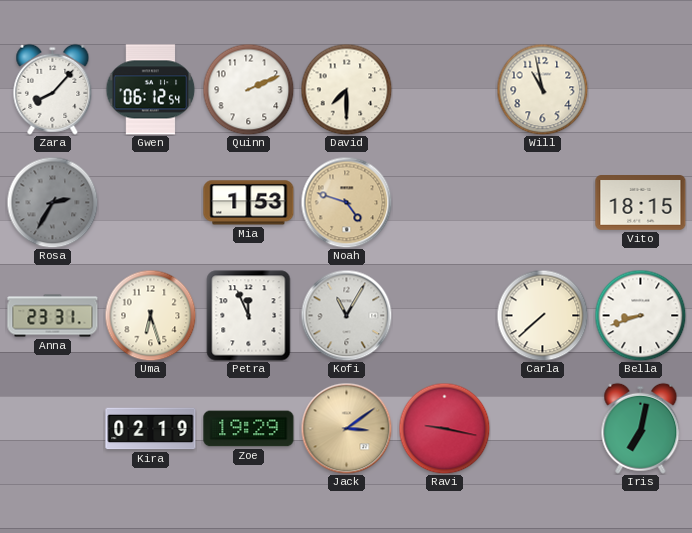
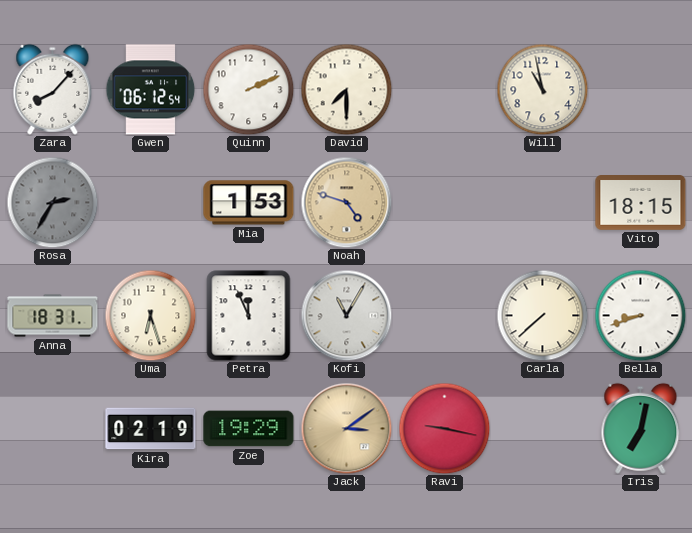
Anna: 23:31 -> 18:31 (53, 316)
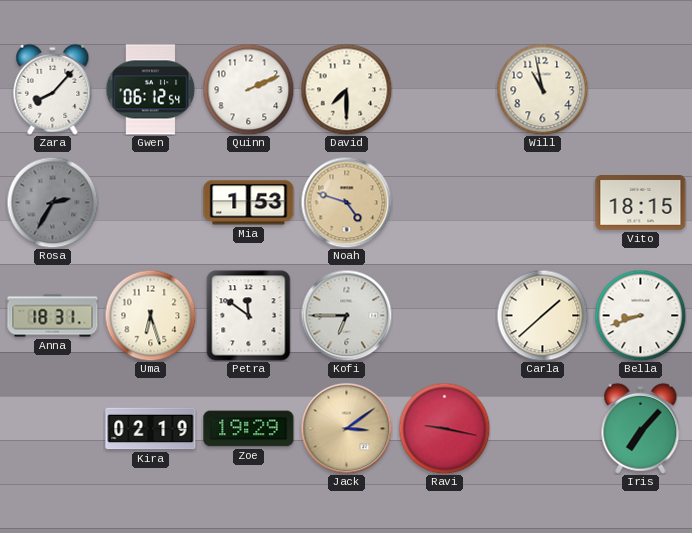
Petra: 11:56 -> 11:51 (249, 316)
Kofi: 11:05 -> 6:45 (346, 315)
Carla: 7:38 -> 1:38 (542, 315)
Iris: 7:02 -> 7:07 (641, 428)
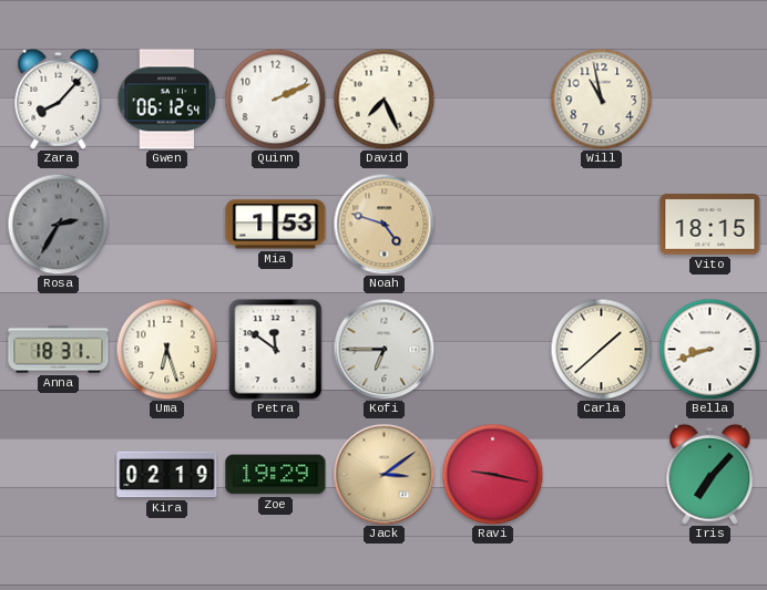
David: 7:30 -> 7:26 (383, 99)
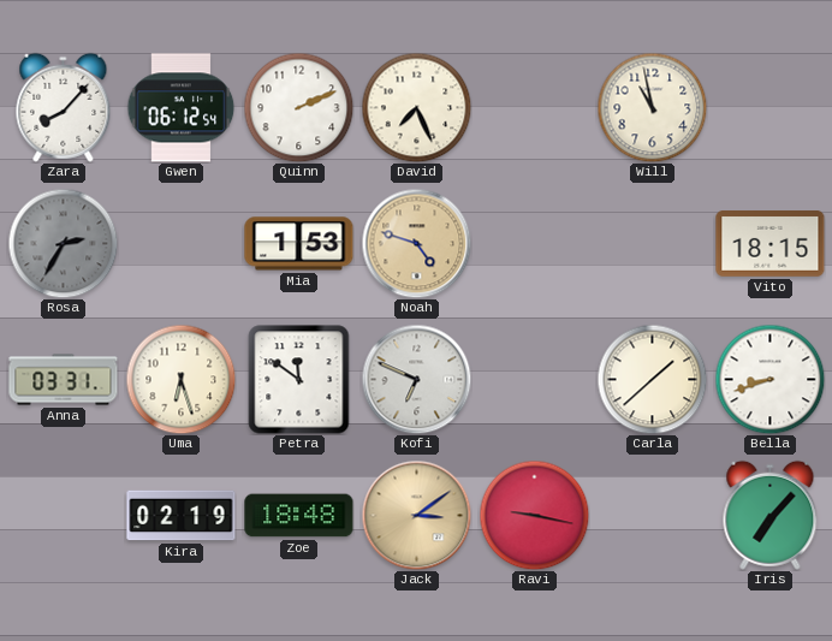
Anna: 18:31 -> 03:31 (64, 380)
Kofi: 6:45 -> 6:49 (416, 379)
Zoe: 19:29 -> 18:48 (299, 516)
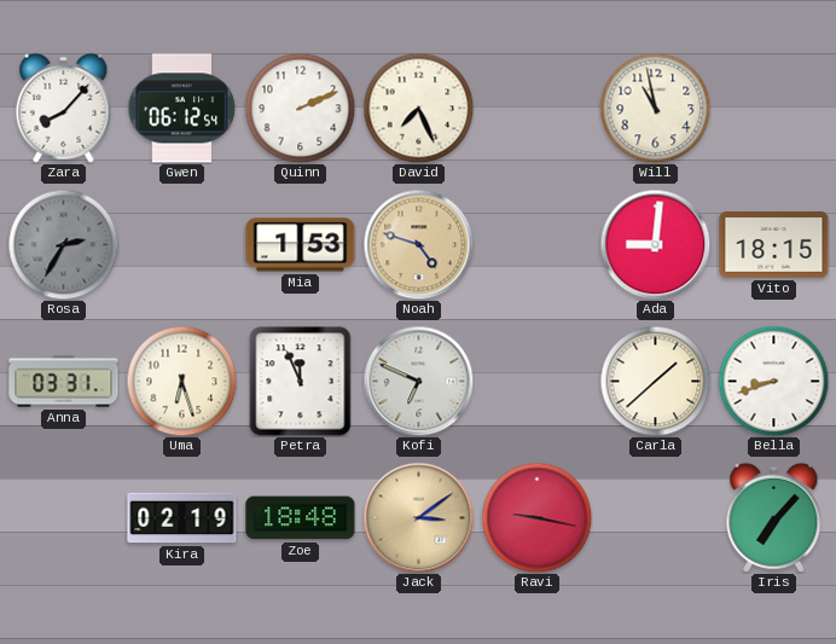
Ada: none -> 9:01 (655, 244)
Petra: 11:51 -> 11:56 (301, 382)
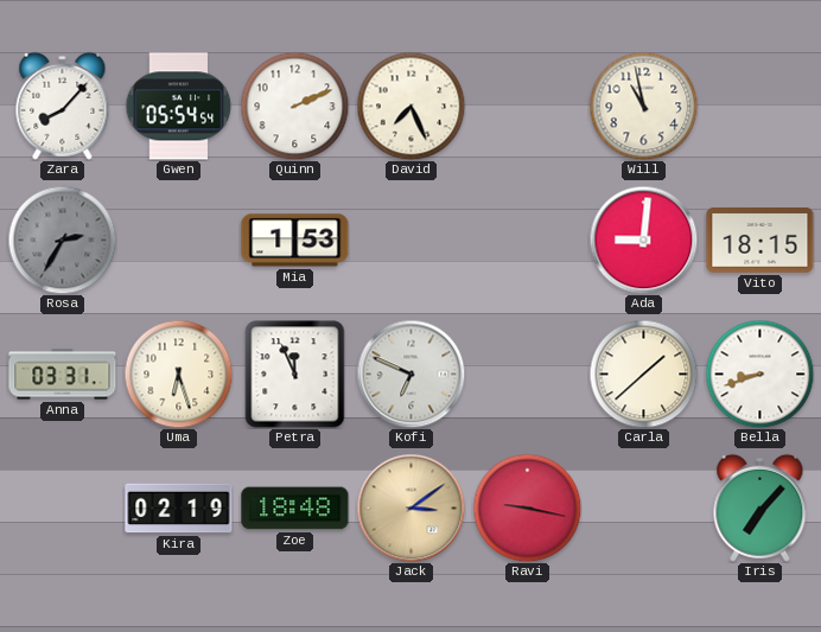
Gwen: 06:12 -> 05:54 (179, 107)
Noah: 4:48 -> none (418, 244)
